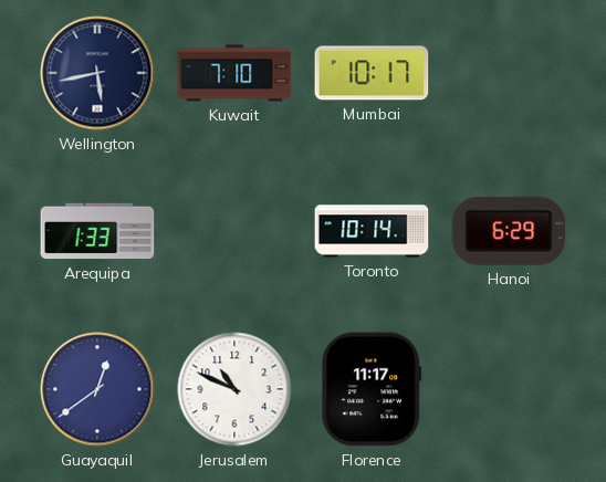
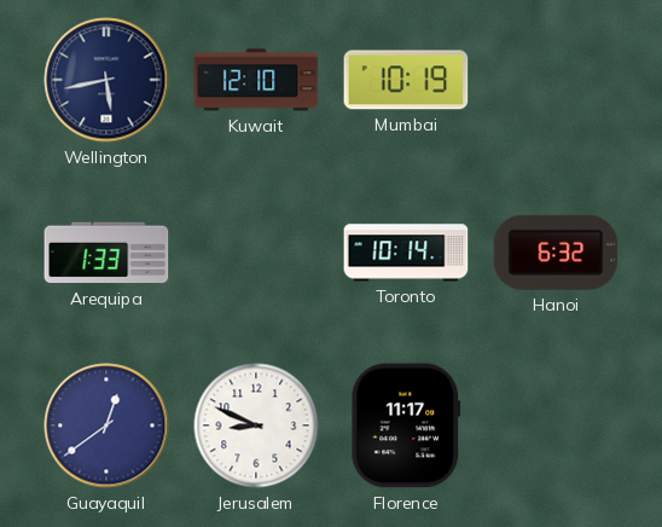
Kuwait: 7:10 -> 12:10 (256, 80)
Mumbai: 10:17 -> 10:19 (406, 80)
Hanoi: 6:29 -> 6:32 (556, 253)
Jerusalem: 10:49 -> 8:49 (256, 425)
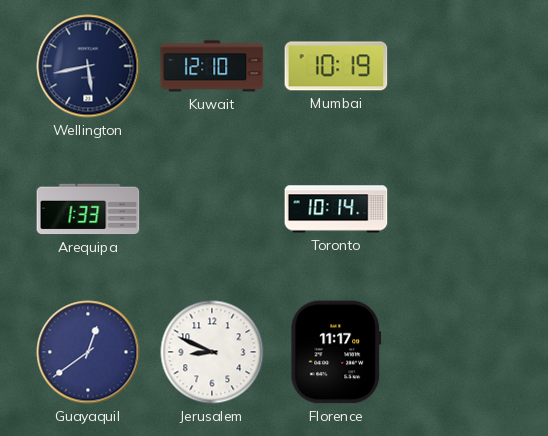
Hanoi: 6:32 -> none (556, 253)
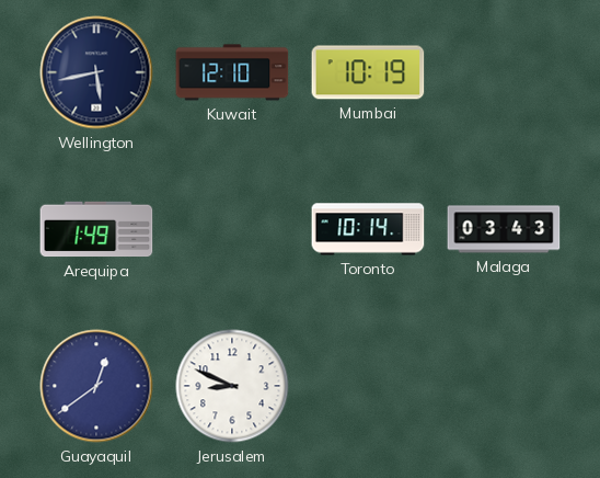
Arequipa: 1:33 -> 1:49 (96, 229)
Malaga: none -> 03:43 (504, 229)
Florence: 11:17 -> none (336, 352)
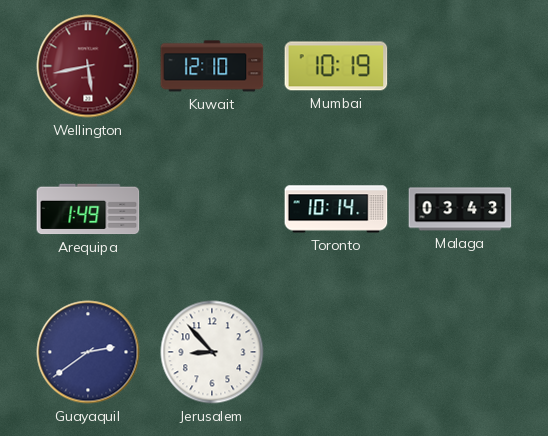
Wellington dial: navy -> burgundy (88, 66)
Guayaquil: 12:39 -> 2:39 (88, 352)
Jerusalem: 8:49 -> 8:53 (212, 352)
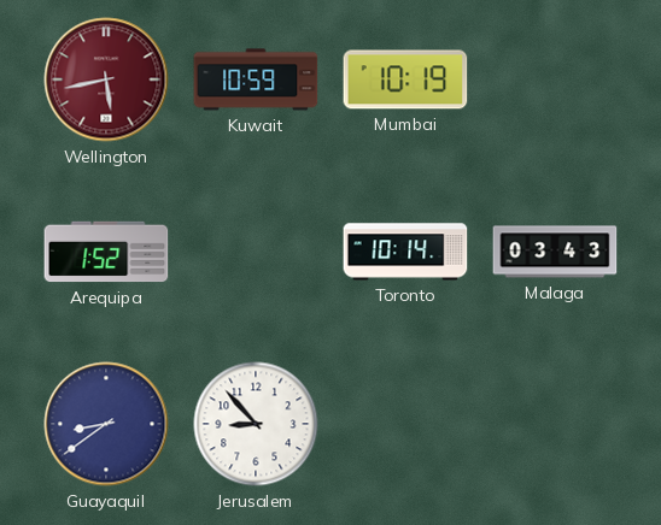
Kuwait: 12:10 -> 10:59 (256, 79)
Arequipa: 1:49 -> 1:52 (106, 252)
Guayaquil: 2:39 -> 8:39 (106, 424)
